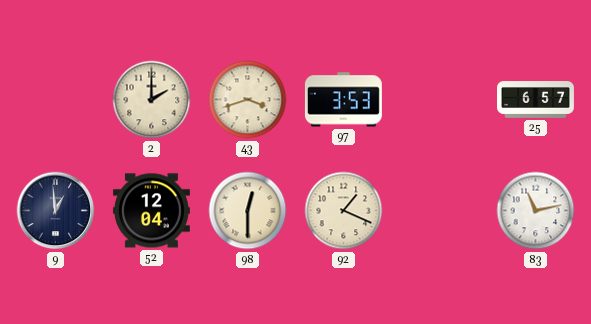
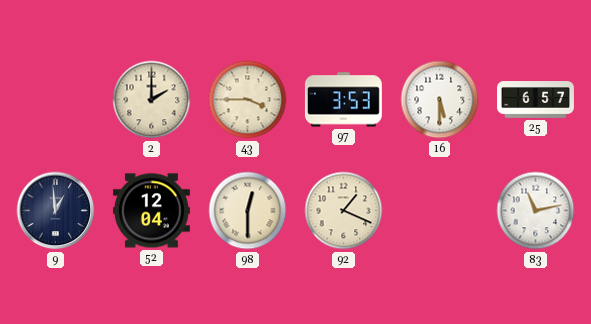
43: 3:42 -> 3:45 (248, 100)
16: none -> 5:30 (440, 100)
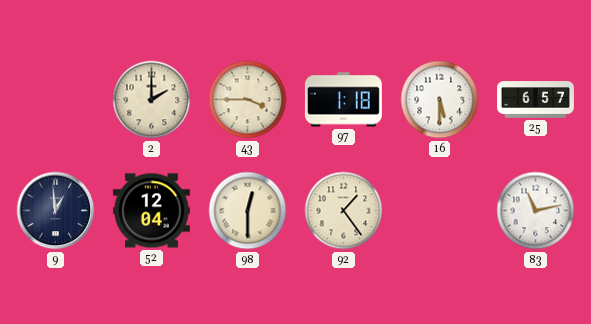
97: 3:53 -> 1:18 (343, 100)
92: 1:19 -> 1:24 (344, 211)
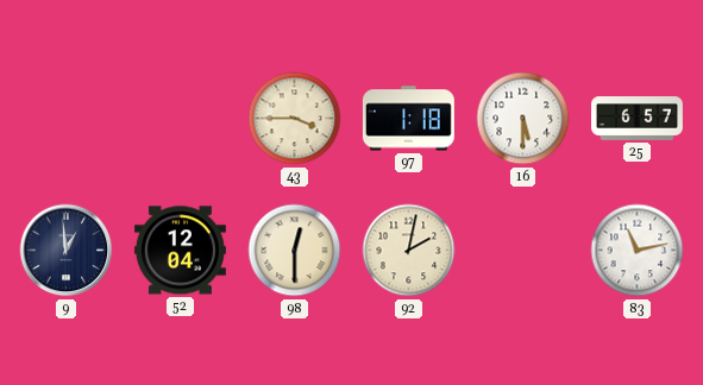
2: 2:00 -> none (152, 100)
92: 1:24 -> 2:02 (409, 251)
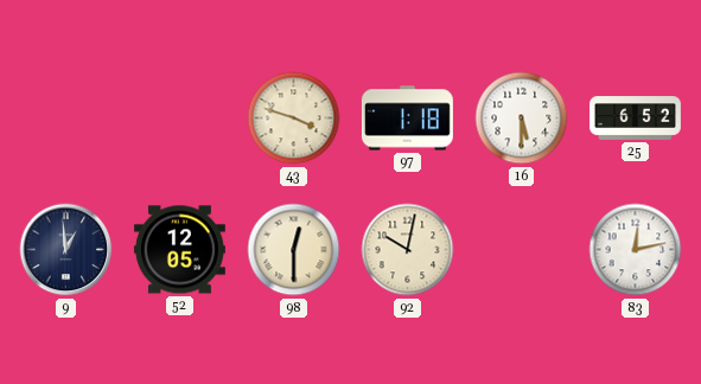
43: 3:45 -> 3:48 (294, 119)
25: 6:57 -> 6:52 (636, 119)
52: 12:04 -> 12:05 (179, 250)
92: 2:02 -> 10:02 (408, 250)
83: 11:13 -> 12:13 (636, 250)
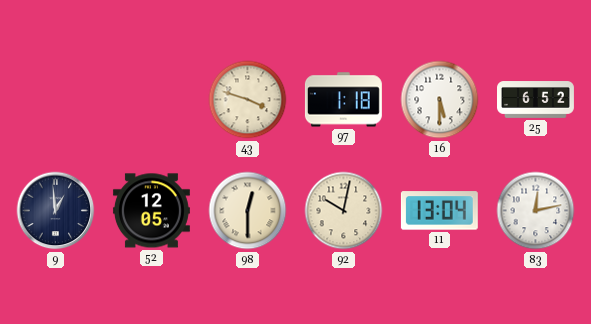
11: none -> 13:04 (439, 211)
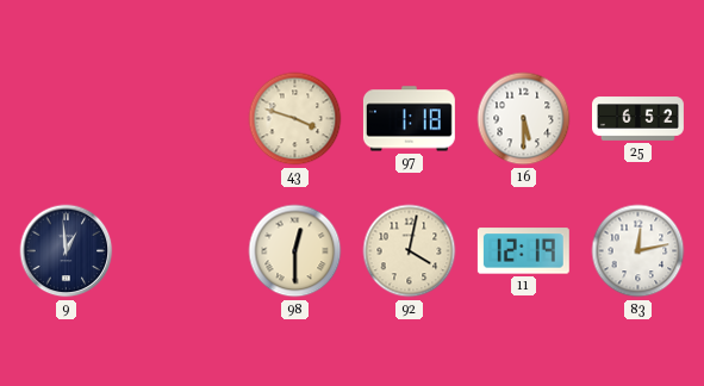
52: 12:05 -> none (151, 211)
92: 10:02 -> 4:02 (410, 251)
11: 13:04 -> 12:19 (523, 251)
